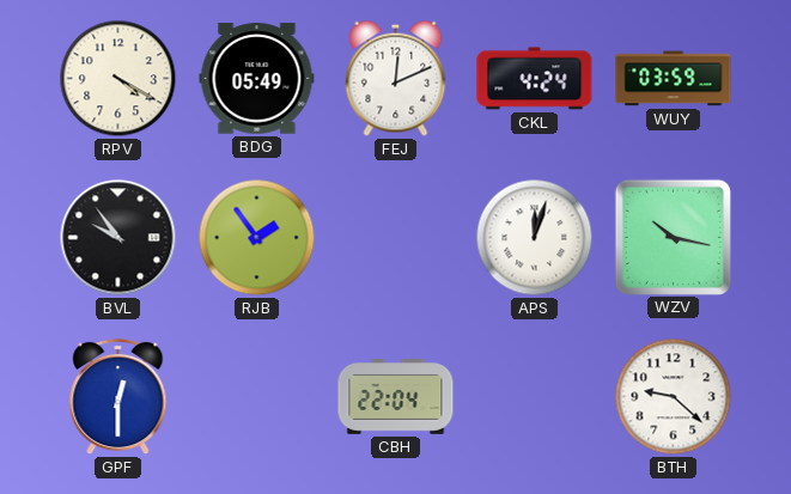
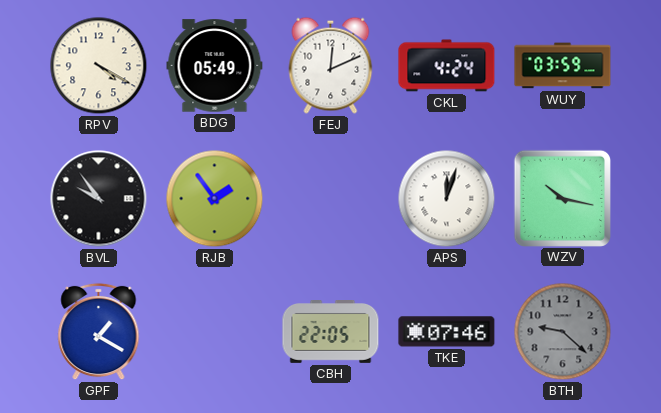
GPF: 12:30 -> 1:20 (99, 332)
CBH: 22:04 -> 22:05 (331, 332)
TKE: none -> 07:46 (447, 332)
BTH dial: white -> grey (563, 332)
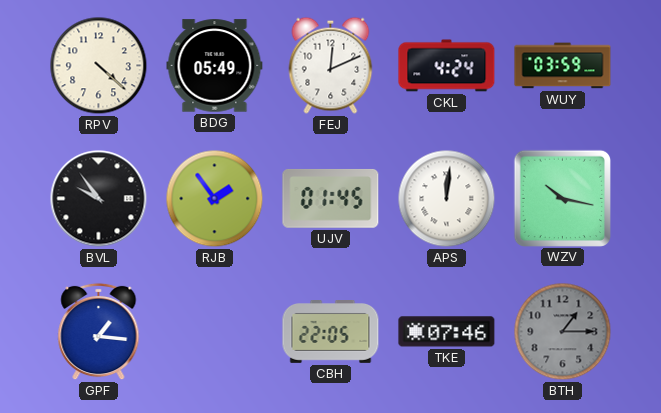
RPV: 4:20 -> 4:22 (99, 66)
UJV: none -> 01:45 (331, 198)
APS: 12:03 -> 12:01 (447, 199)
GPF: 1:20 -> 1:16 (99, 332)
BTH: 9:22 -> 1:15 (563, 332)
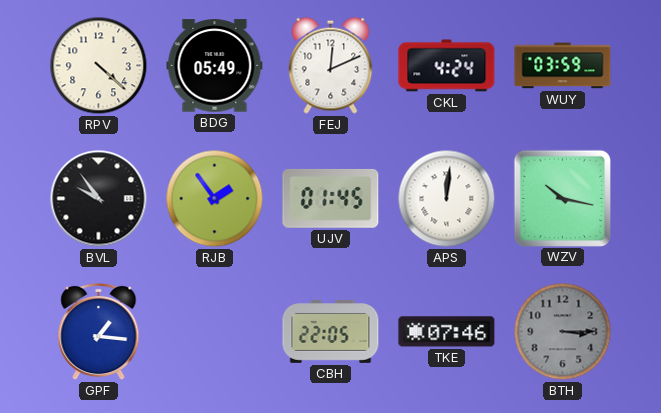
BTH: 1:15 -> 3:15 (563, 332)
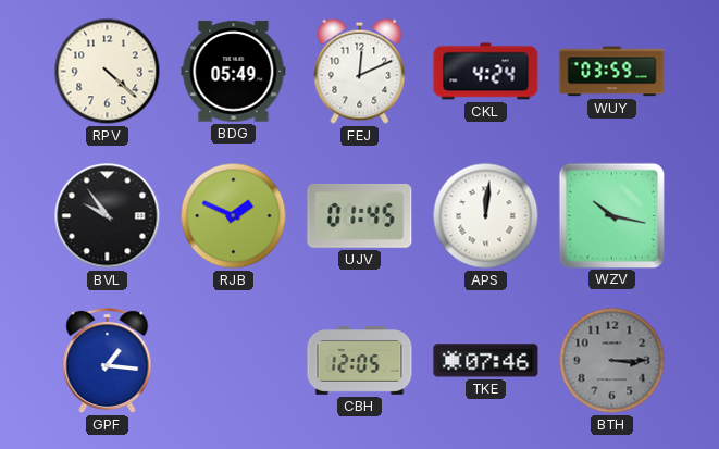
RJB: 1:54 -> 1:49 (234, 216)
CBH: 22:05 -> 12:05 (360, 361)
